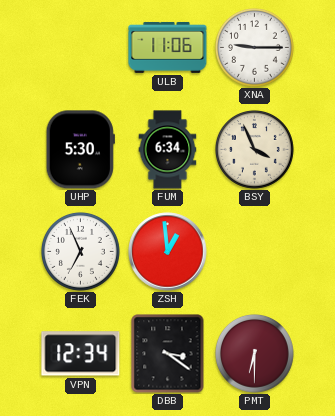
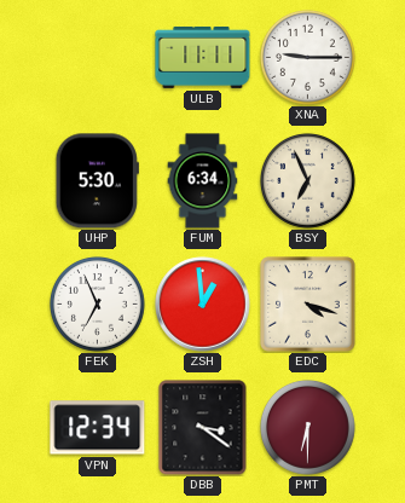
ULB: 11:06 -> 11:11 (203, 57)
BSY: 3:56 -> 6:56 (307, 180)
EDC: none -> 4:18 (308, 305)
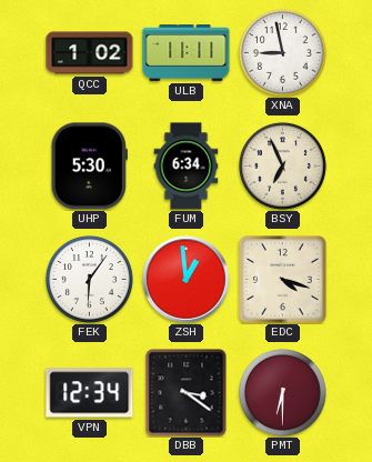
QCC: none -> 1:02 (90, 53)
XNA: 9:15 -> 8:58 (282, 52)
FEK: 6:56 -> 6:06 (89, 279)
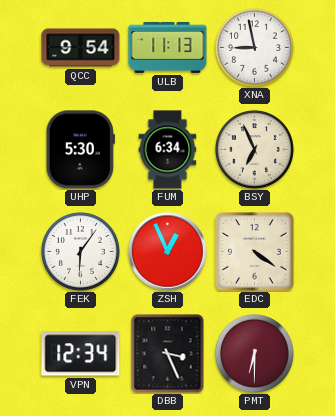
QCC: 1:02 -> 9:54 (81, 48)
ULB: 11:11 -> 11:13 (168, 47)
ZSH: 12:59 -> 12:56 (168, 252)
EDC: 4:18 -> 4:21 (255, 252)
DBB: 3:21 -> 3:26 (168, 354)
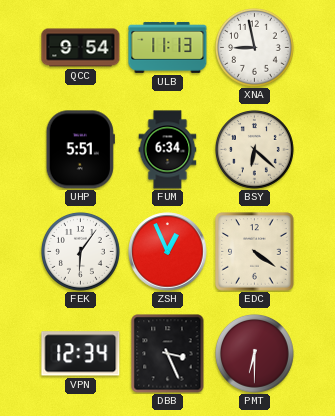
UHP: 5:30 -> 5:51 (80, 150)
BSY: 6:56 -> 6:22 (254, 149)
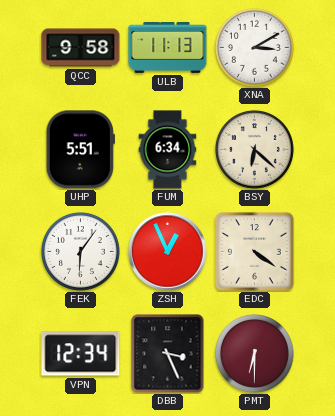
QCC: 9:54 -> 9:58 (81, 48)
XNA: 8:58 -> 3:10 (254, 47)
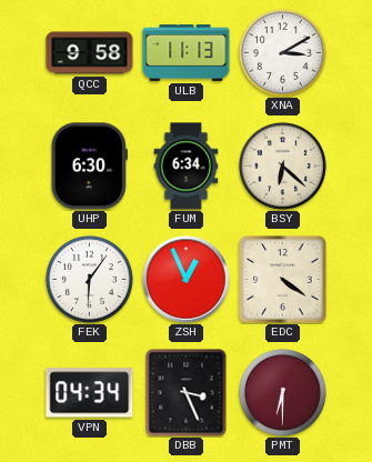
UHP: 5:51 -> 6:30 (89, 167)
VPN: 12:34 -> 04:34 (90, 393)
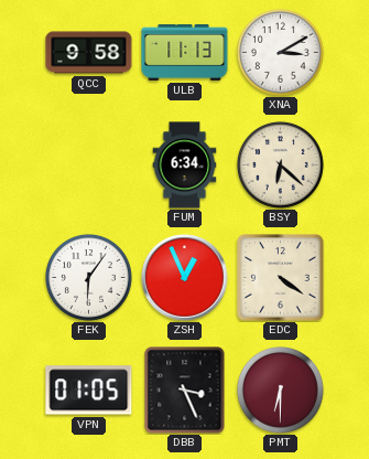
UHP: 6:30 -> none (89, 167)
VPN: 04:34 -> 01:05 (89, 391)
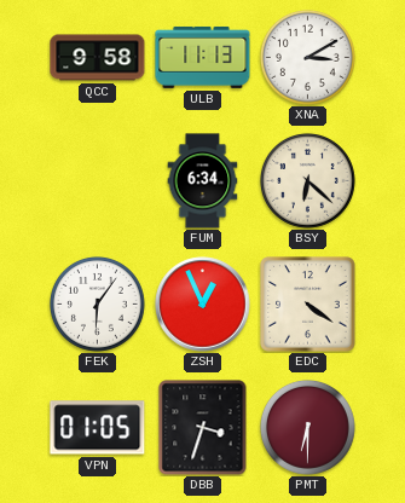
DBB: 3:26 -> 3:33 (203, 428)
